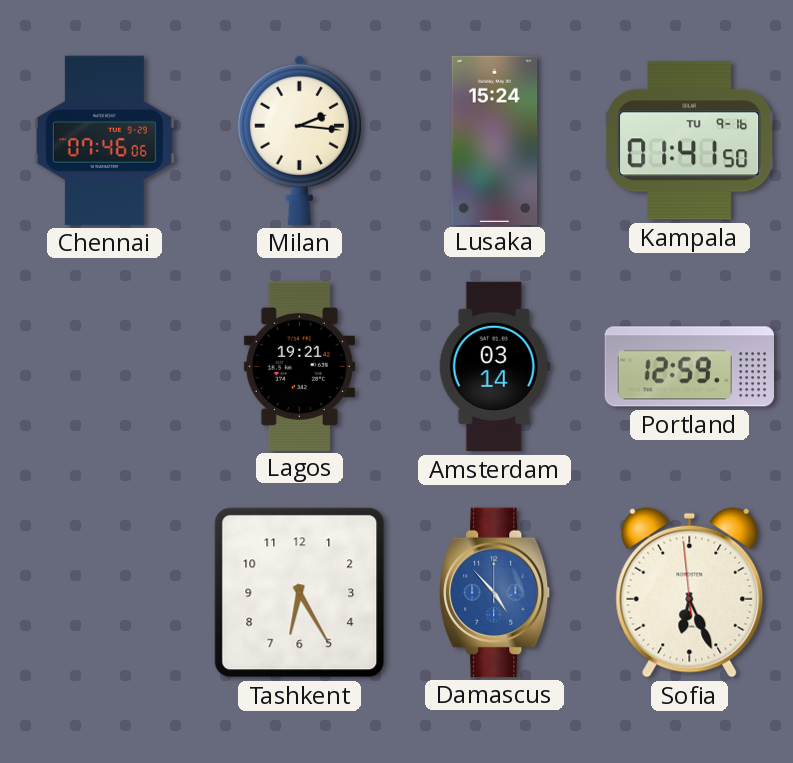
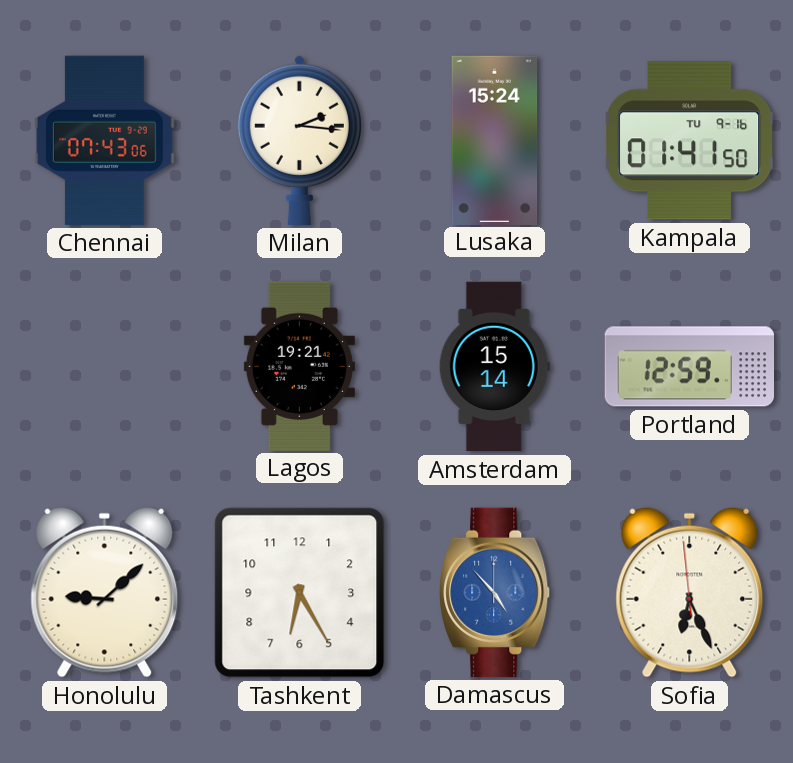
Chennai: 07:46 -> 07:43 (104, 140)
Amsterdam: 03:14 -> 15:14 (494, 367)
Honolulu: none -> 9:08 (105, 592)
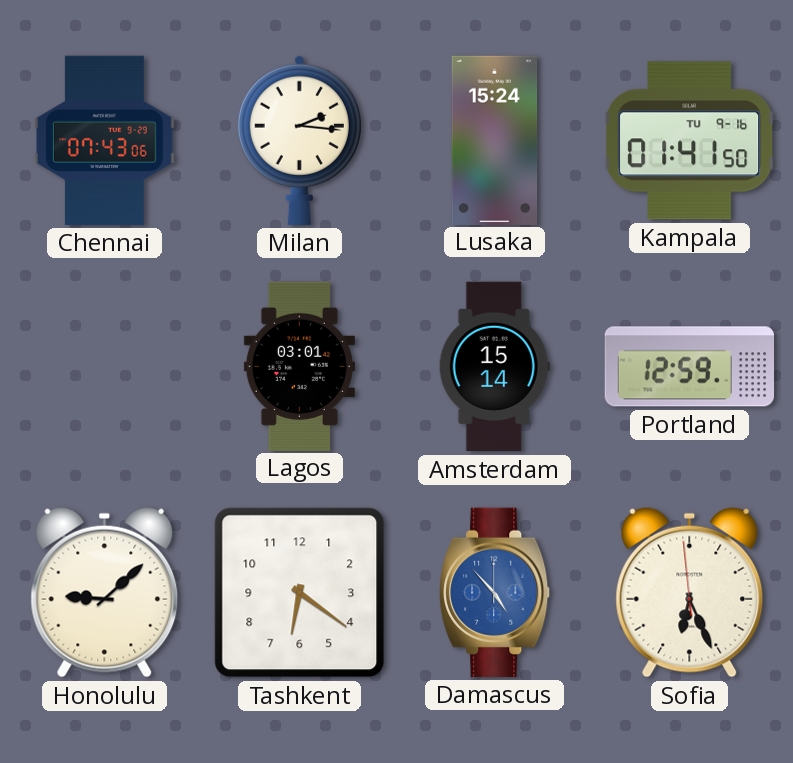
Lagos: 19:21 -> 03:01 (299, 366)
Tashkent: 6:25 -> 6:21 (300, 593)
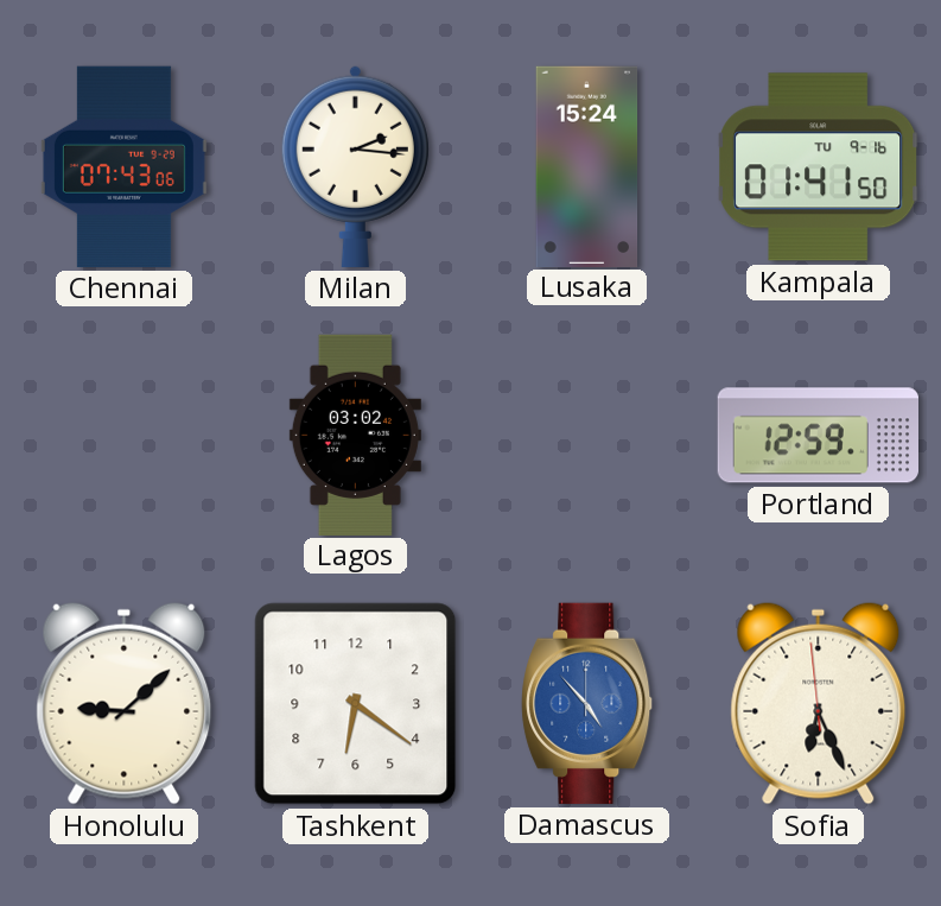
Lagos: 03:01 -> 03:02 (355, 435)
Amsterdam: 15:14 -> none (494, 367)
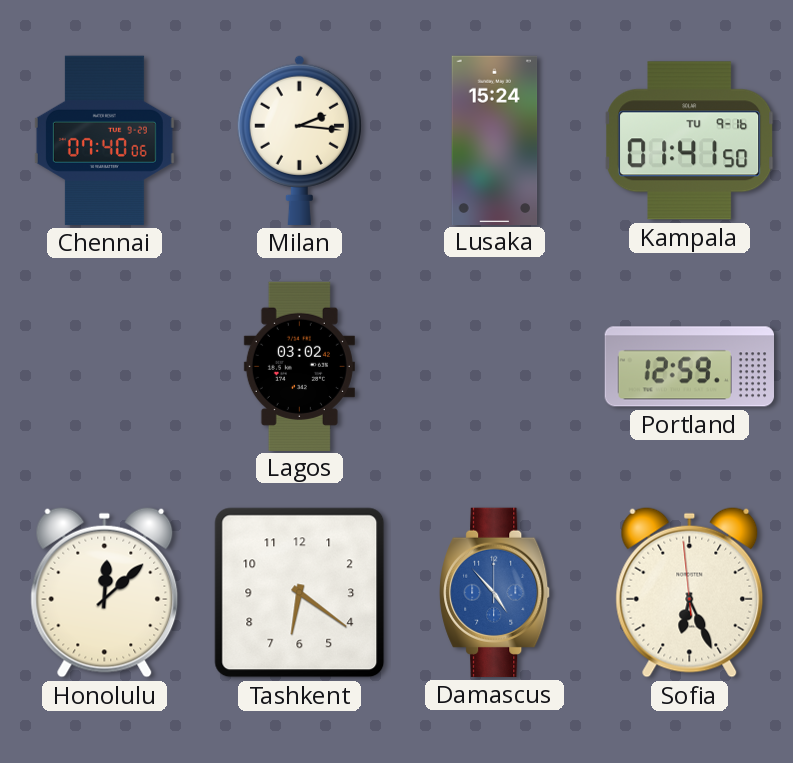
Chennai: 07:43 -> 07:40 (104, 140)
Honolulu: 9:08 -> 12:08 (105, 592)
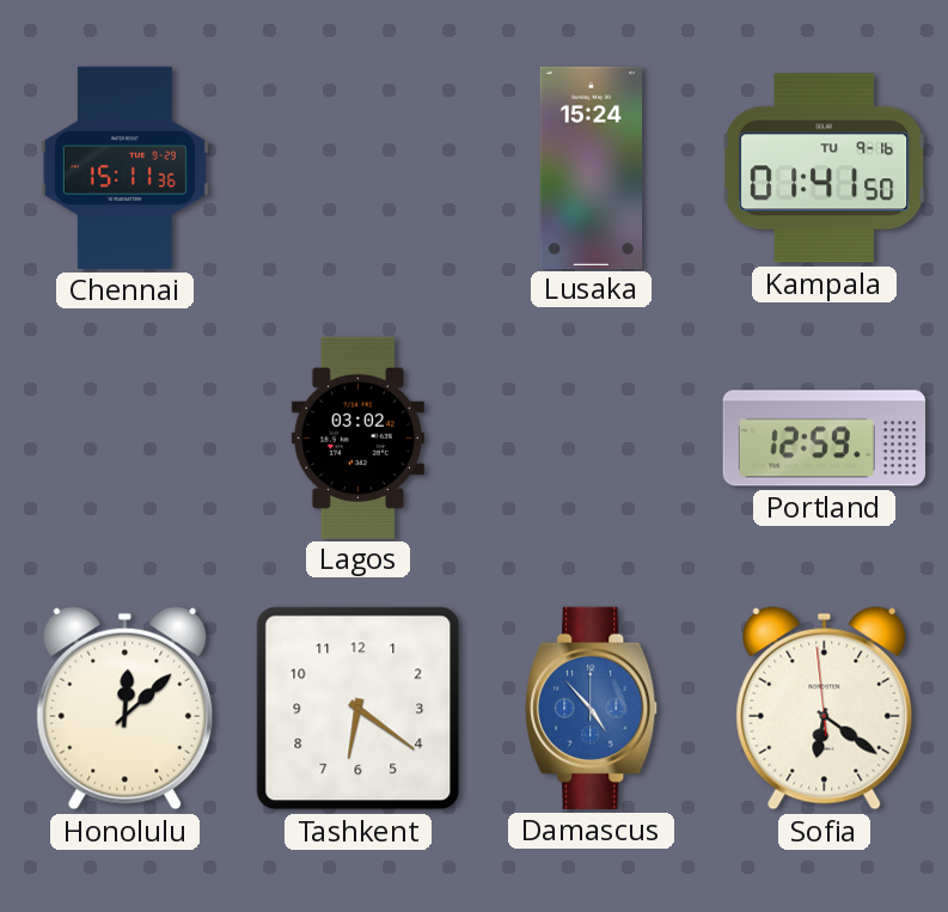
Chennai: 07:40 -> 15:11 (124, 167)
Milan: 2:16 -> none (299, 140)
Sofia: 6:25 -> 6:20 (825, 708)
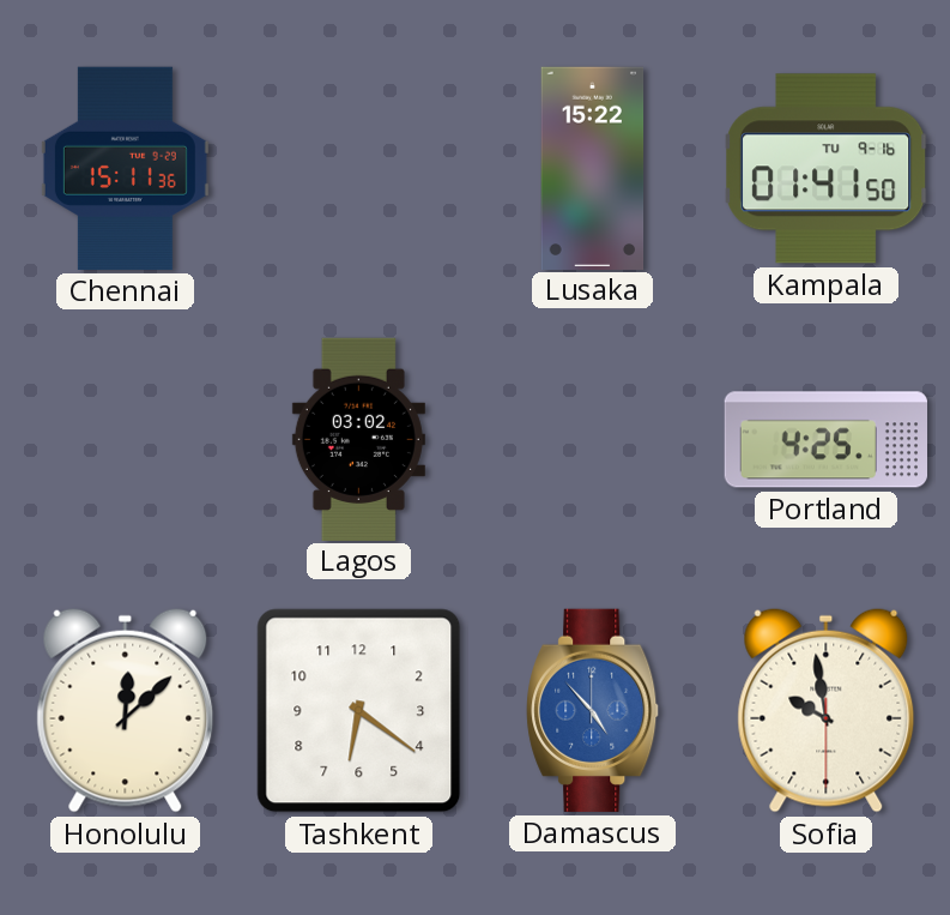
Lusaka: 15:24 -> 15:22 (593, 168)
Portland: 12:59 -> 4:25 (825, 440)
Sofia: 6:20 -> 9:58 (827, 710)
